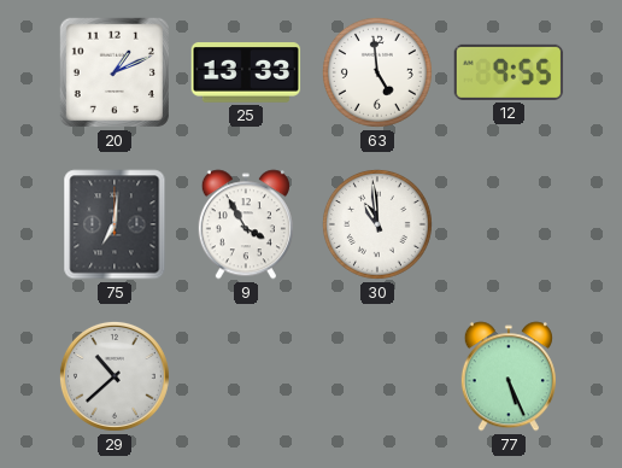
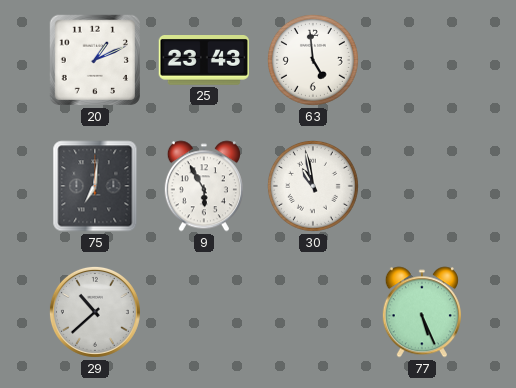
25: 13:33 -> 23:43 (204, 61)
12: 9:55 -> none (509, 72)
9: 3:55 -> 5:55 (204, 186)
30: 10:59 -> 10:58 (313, 186)
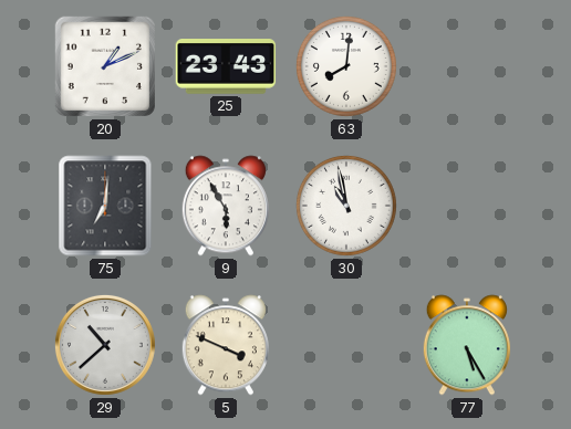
63: 4:59 -> 8:01 (346, 66)
5: none -> 3:49 (226, 345)
77: 5:26 -> 5:25 (467, 345)
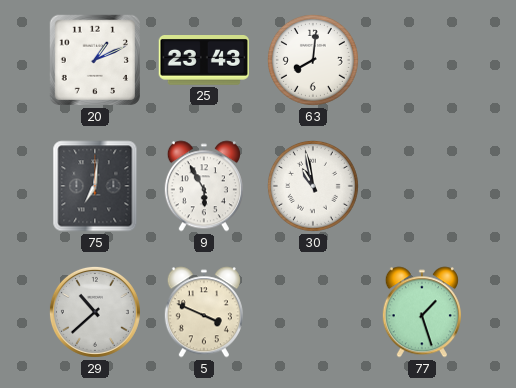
77: 5:25 -> 1:27 (422, 312)
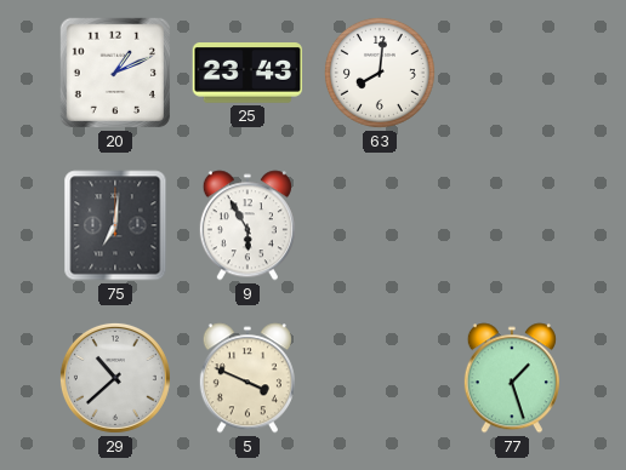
30: 10:58 -> none (313, 186)
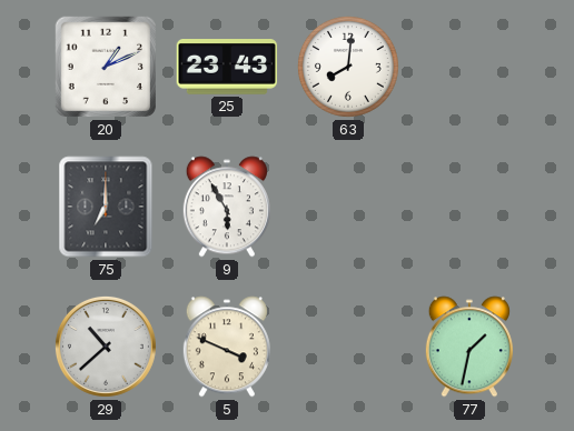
75: 7:01 -> 7:00 (106, 207)
77: 1:27 -> 1:32 (469, 347)
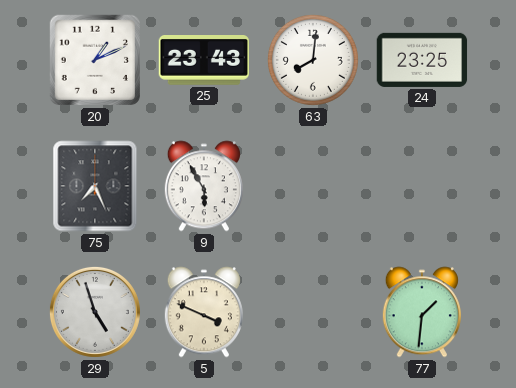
24: none -> 23:25 (422, 60)
75: 7:00 -> 7:26 (95, 186)
29: 10:38 -> 4:57 (95, 312)
77: 1:32 -> 1:31 (422, 312)
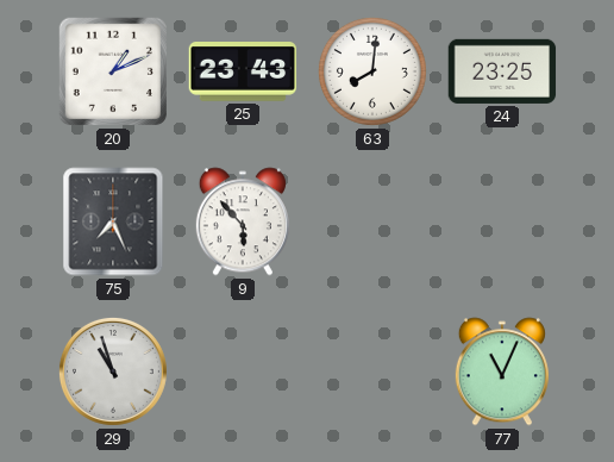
9: 5:55 -> 5:53 (243, 221)
29: 4:57 -> 10:57 (113, 372)
5: 3:49 -> none (204, 312)
77: 1:31 -> 11:04 (502, 372)
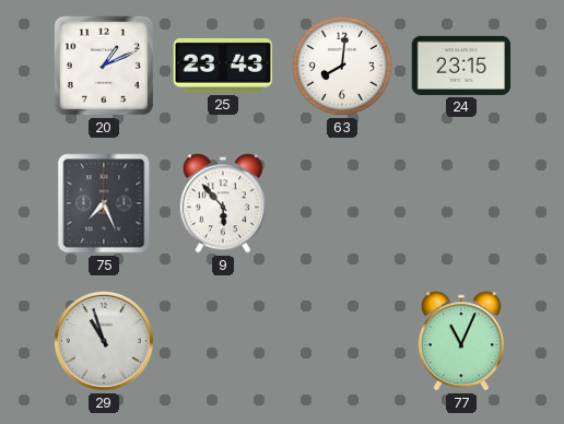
24: 23:25 -> 23:15 (461, 66)
